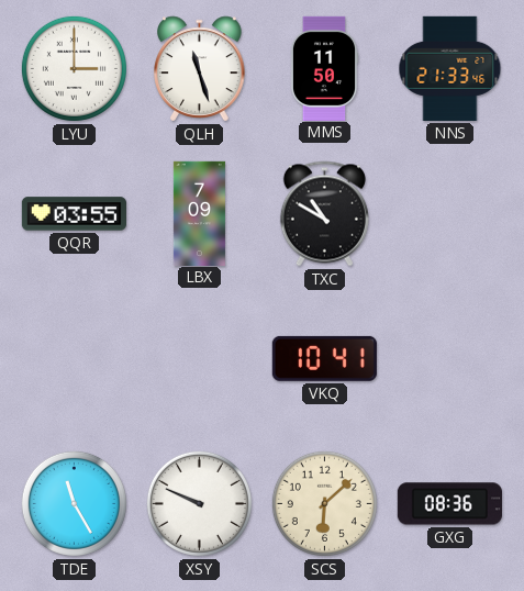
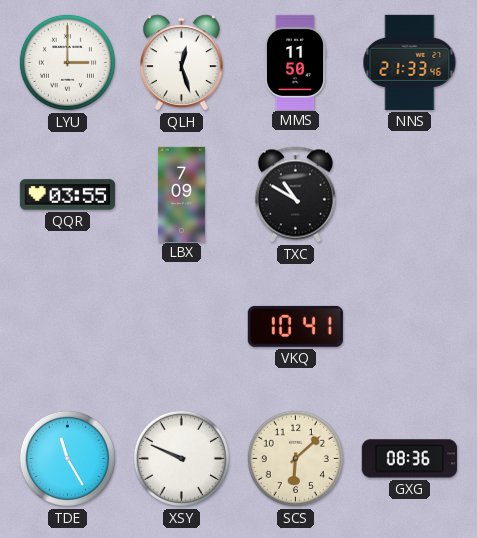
QLH: 11:27 -> 12:27 (182, 63)
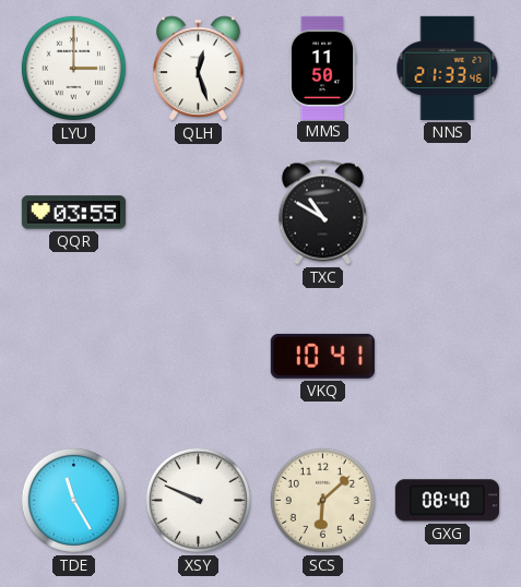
LBX: 7:09 -> none (181, 194)
GXG: 08:36 -> 08:40 (447, 501)
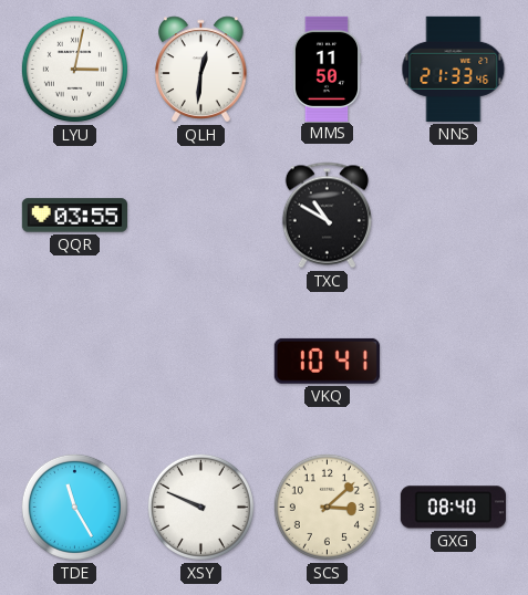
LYU: 3:00 -> 3:02 (74, 69)
QLH: 12:27 -> 12:31 (201, 70)
SCS: 6:08 -> 3:08 (327, 507)
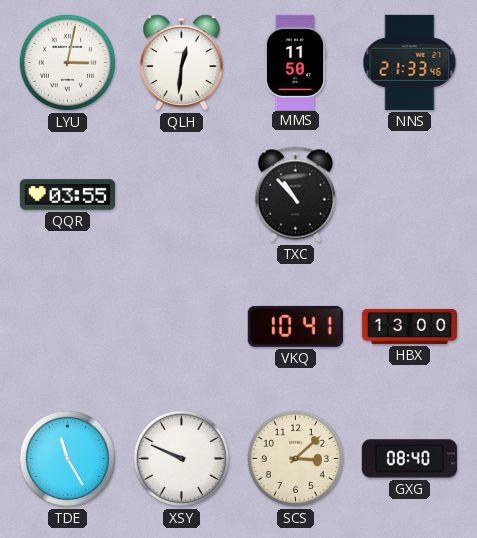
TXC: 10:50 -> 10:53 (295, 195)
HBX: none -> 13:00 (409, 326)
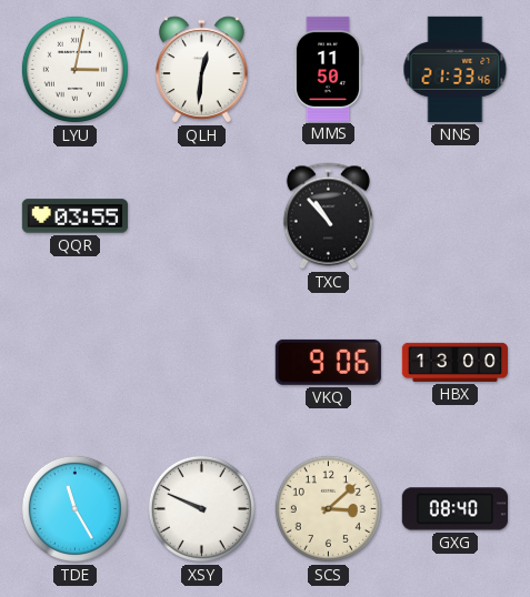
VKQ: 10:41 -> 9:06 (328, 362)
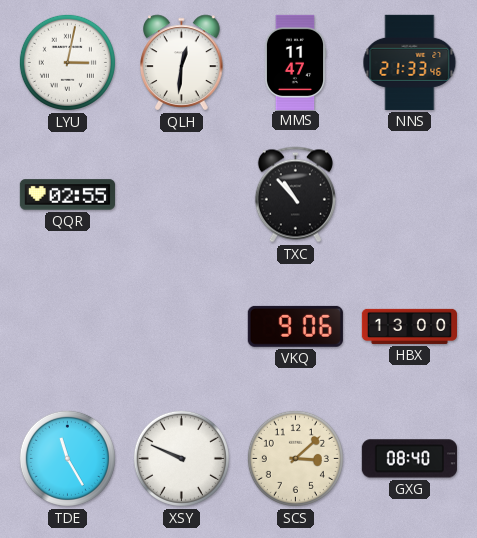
MMS: 11:50 -> 11:47 (295, 62)
QQR: 03:55 -> 02:55 (67, 195)
